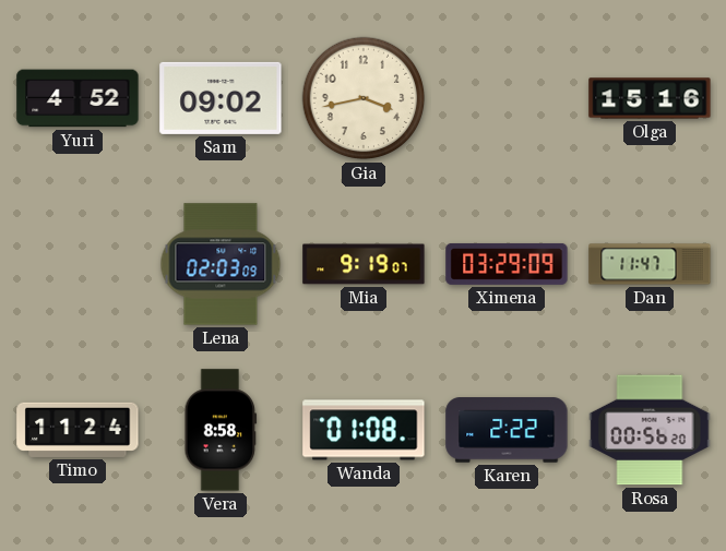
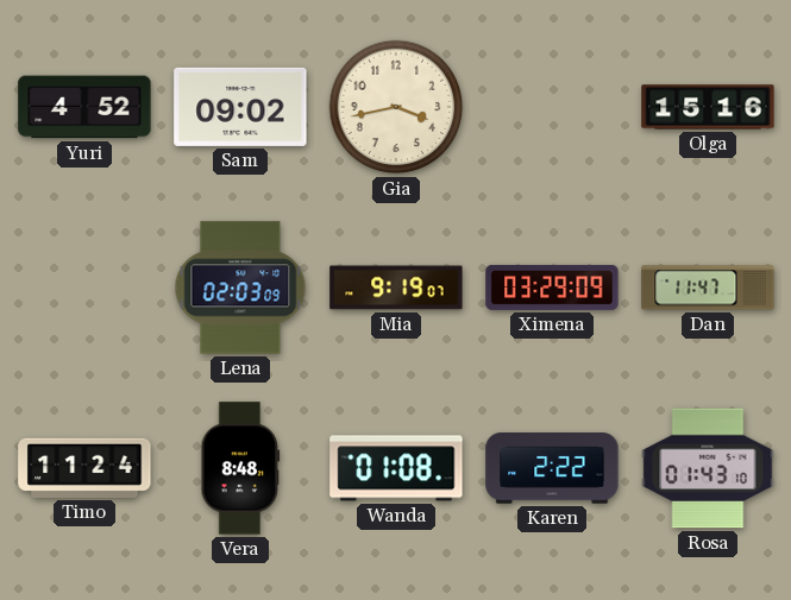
Vera: 8:58 -> 8:48 (240, 468)
Rosa: 00:56 -> 01:43 (708, 468)
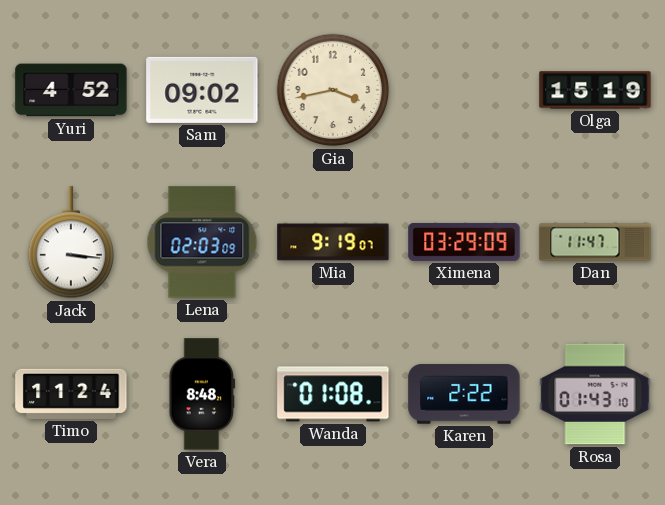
Olga: 15:16 -> 15:19 (595, 90)
Jack: none -> 3:16 (71, 243)
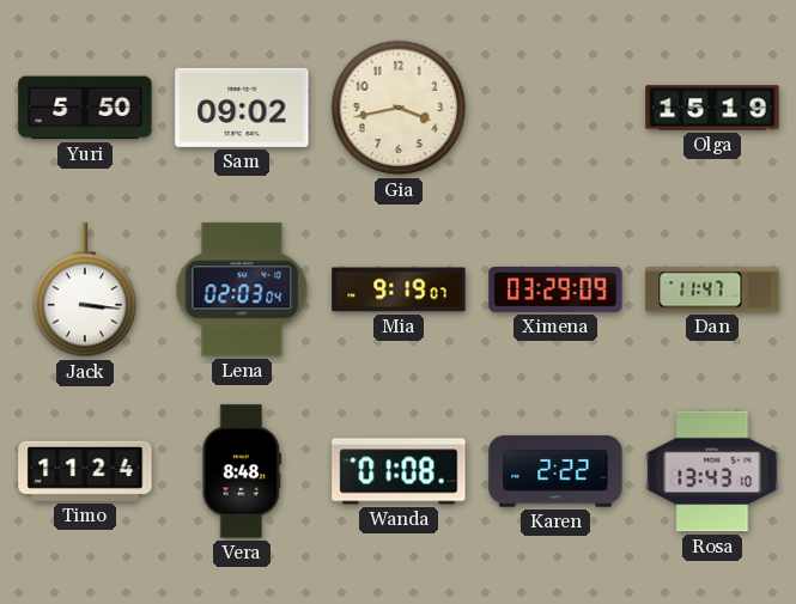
Yuri: 4:52 -> 5:50 (85, 108)
Lena: 02:03:09 -> 02:03:04 (242, 289)
Rosa: 01:43 -> 13:43 (712, 471)
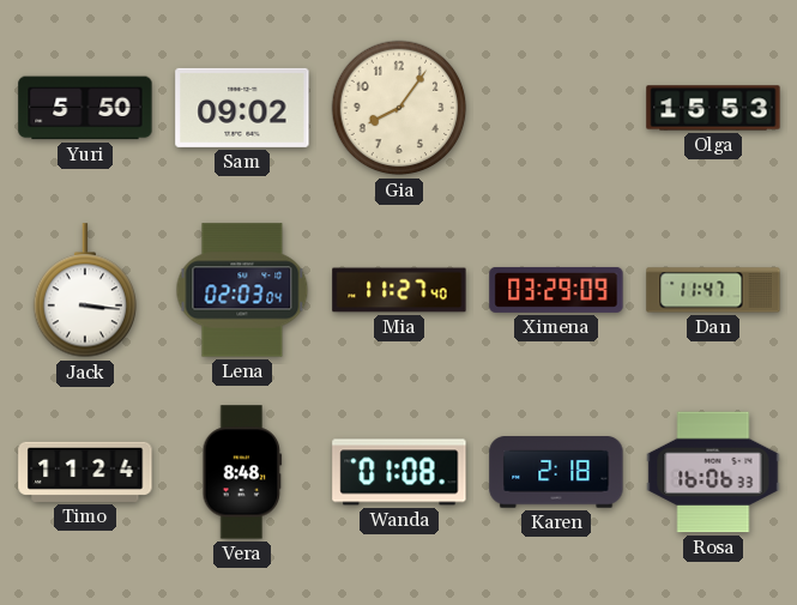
Gia: 3:43 -> 8:06 (399, 108)
Olga: 15:19 -> 15:53 (713, 108)
Mia: 9:19 -> 11:27 (399, 290)
Karen: 2:22 -> 2:18 (556, 472)
Rosa: 13:43 -> 16:06 (713, 472)
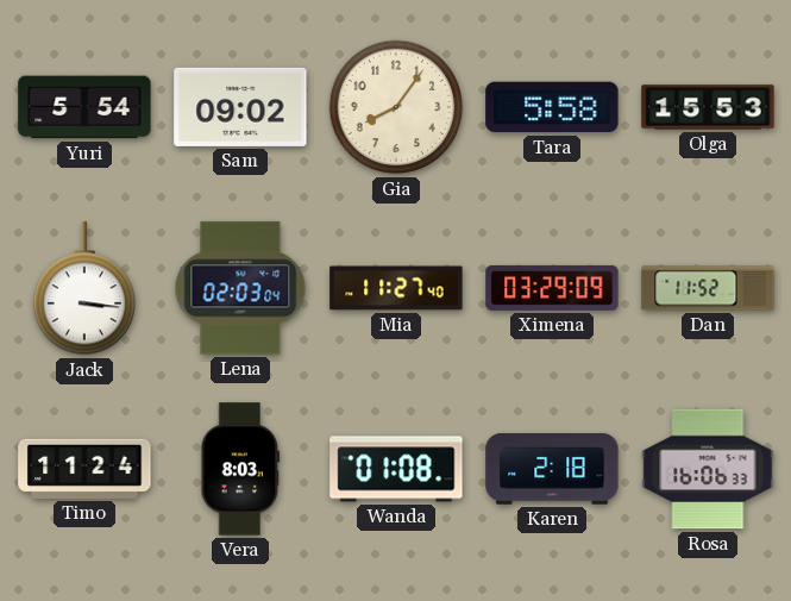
Yuri: 5:50 -> 5:54 (84, 107)
Tara: none -> 5:58 (552, 107)
Dan: 11:47 -> 11:52 (708, 288)
Vera: 8:48 -> 8:03 (240, 469)
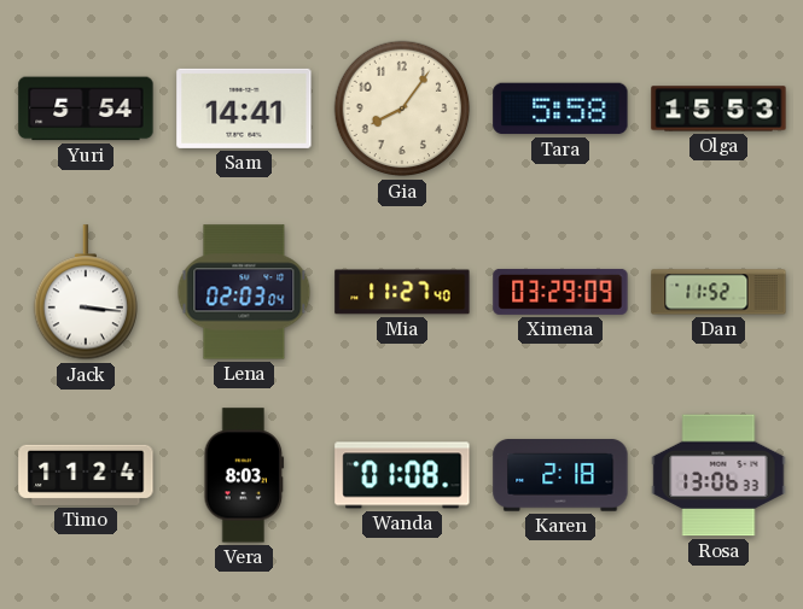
Sam: 09:02 -> 14:41 (244, 109)
Rosa: 16:06 -> 13:06 (718, 475)
